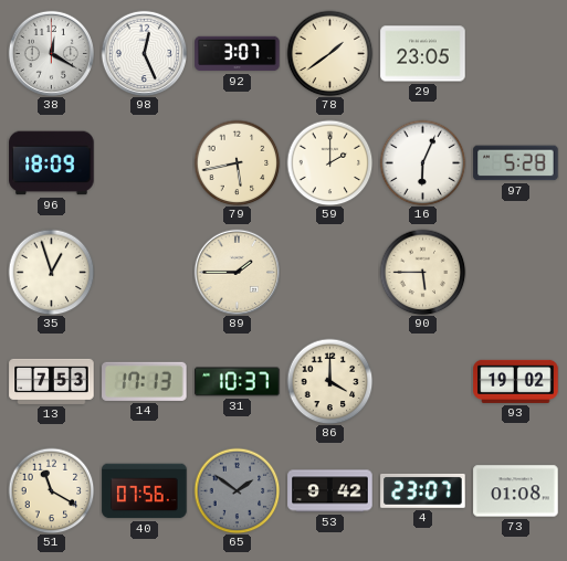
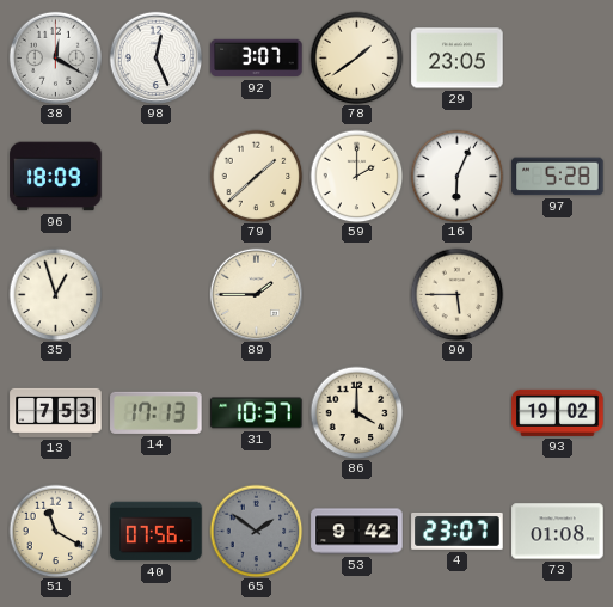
79: 5:43 -> 1:38 (256, 176)
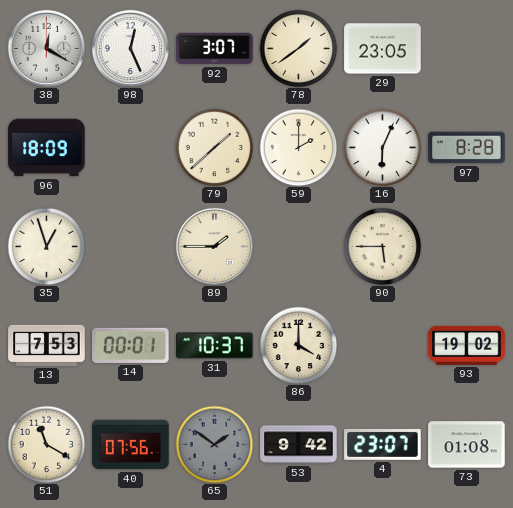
97: 5:28 -> 8:28 (467, 148)
14: 17:13 -> 00:01 (131, 345)
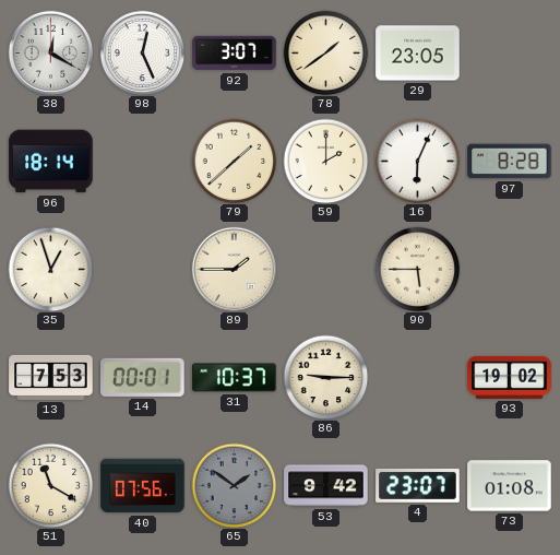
96: 18:09 -> 18:14 (51, 162)
86: 4:00 -> 9:15 (325, 377)
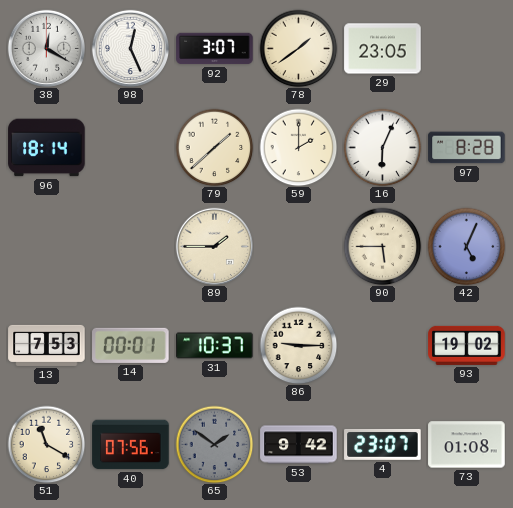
35: 12:57 -> none (50, 269)
42: none -> 5:04 (466, 246)
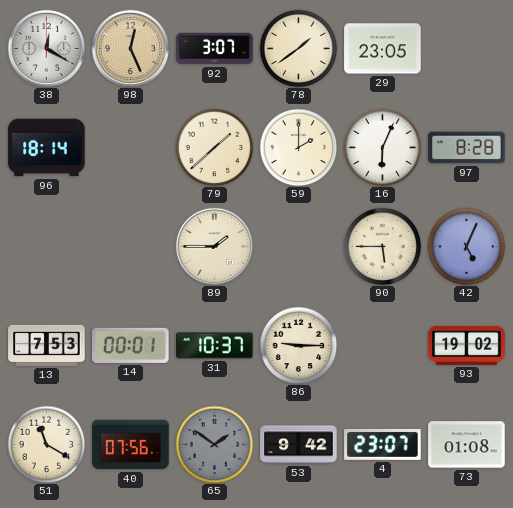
98 dial: white -> champagne (130, 48)
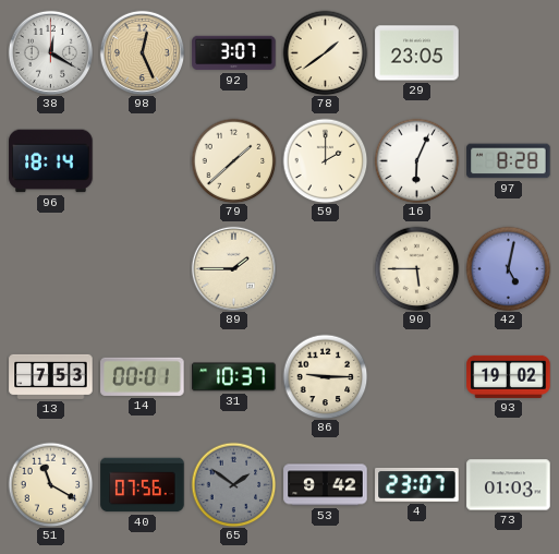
42: 5:04 -> 5:02 (508, 268)
73: 01:08 -> 01:03 (509, 485)
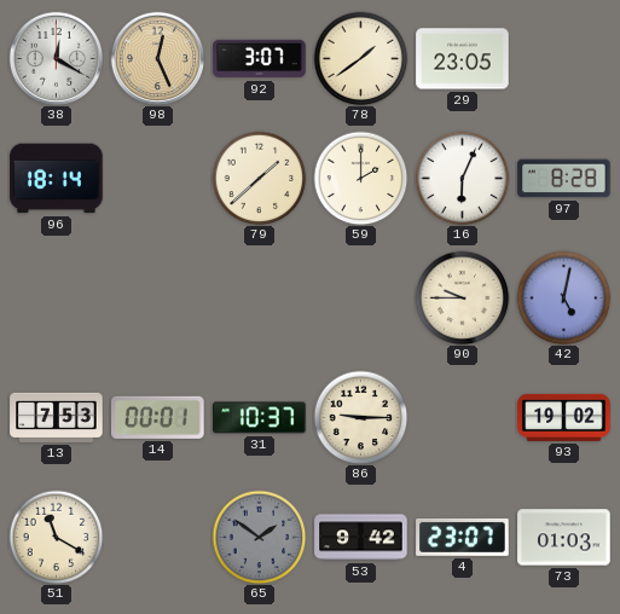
89: 1:45 -> none (233, 268)
90: 5:45 -> 9:45 (462, 297)
40: 07:56 -> none (143, 485)
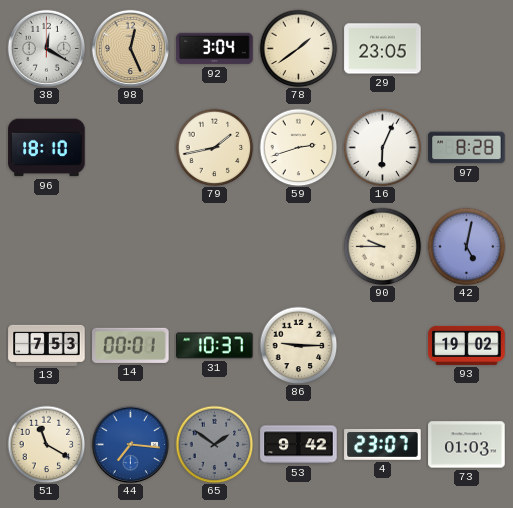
92: 3:07 -> 3:04 (215, 49)
96: 18:14 -> 18:10 (47, 148)
79: 1:38 -> 1:43 (214, 147)
59: 2:00 -> 2:42 (298, 147)
44: none -> 7:16 (130, 444)
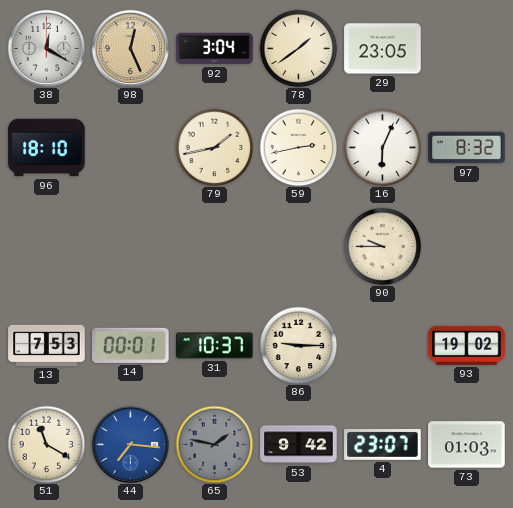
59: 2:42 -> 2:43 (298, 147)
97: 8:28 -> 8:32 (467, 148)
42: 5:02 -> none (466, 246)
65: 1:51 -> 1:47 (214, 444)
